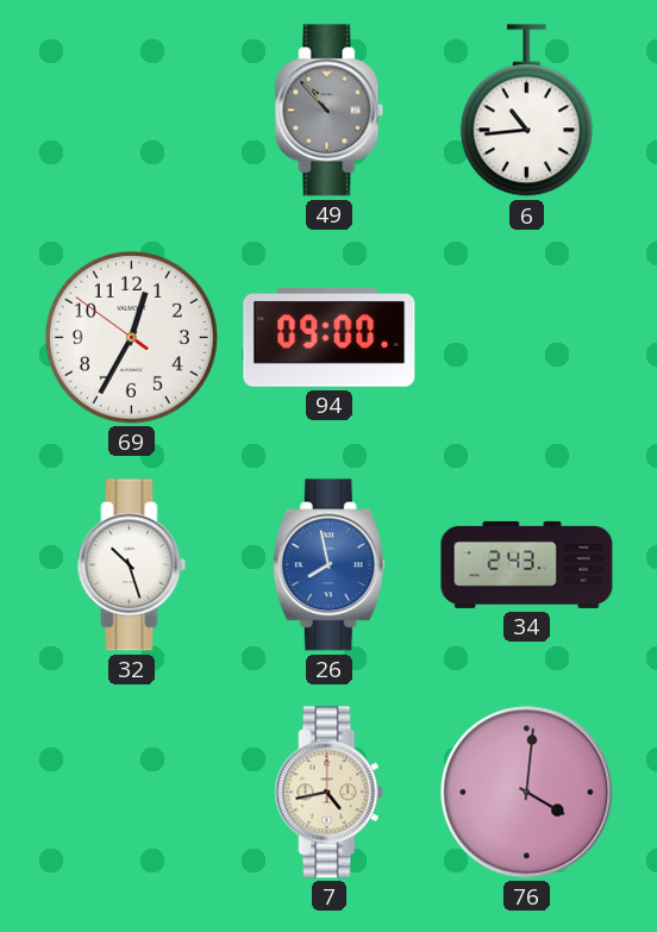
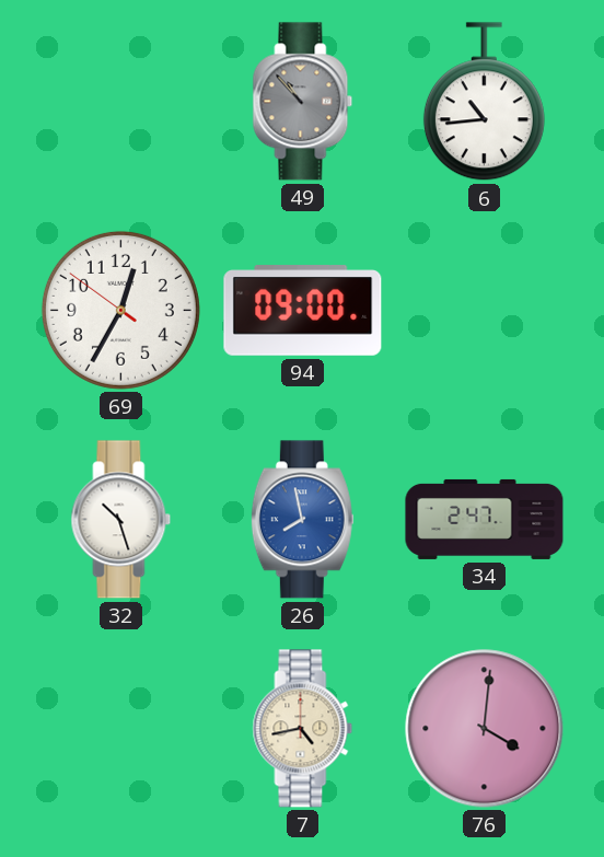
34: 2:43 -> 2:47 (485, 519)
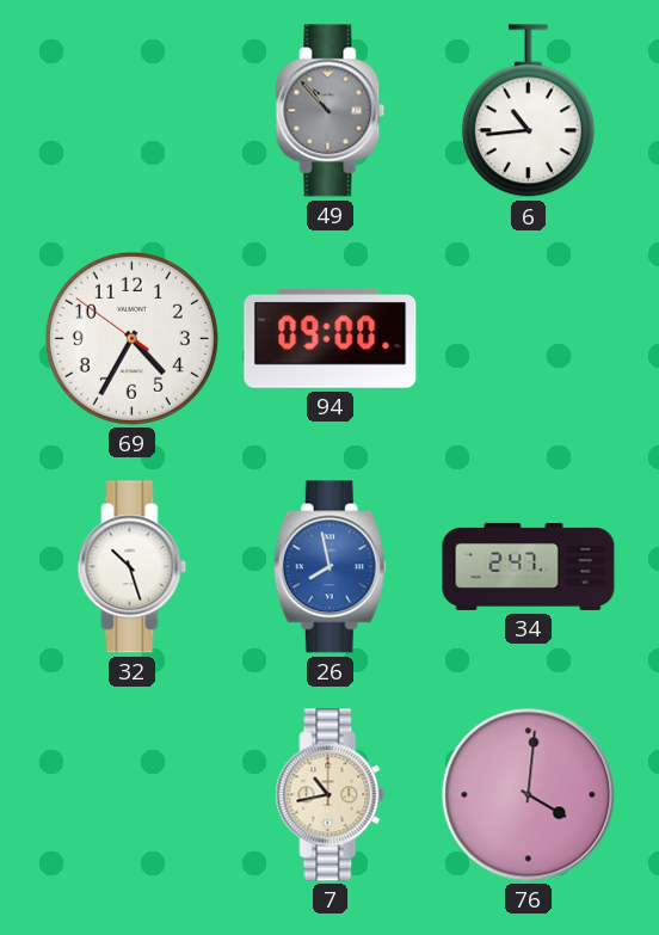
69: 12:34 -> 4:34 (131, 338)
7: 4:43 -> 10:43 (331, 795)
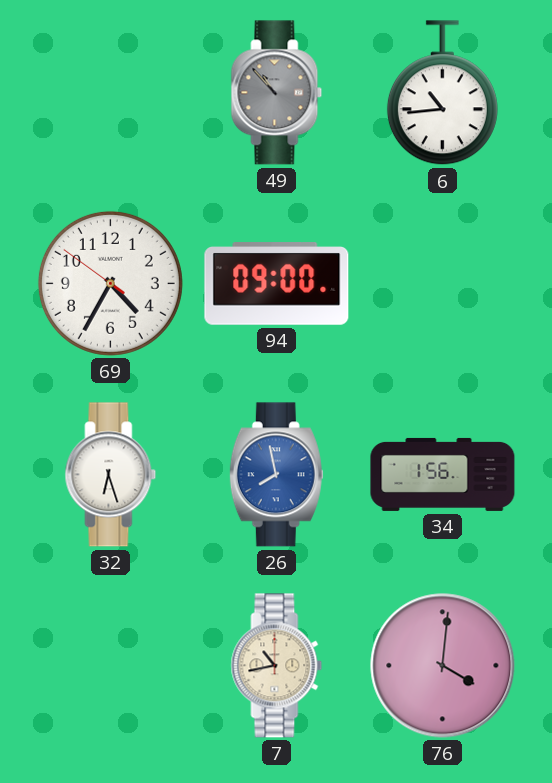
32: 10:27 -> 6:27 (111, 475)
34: 2:47 -> 1:56 (443, 474)
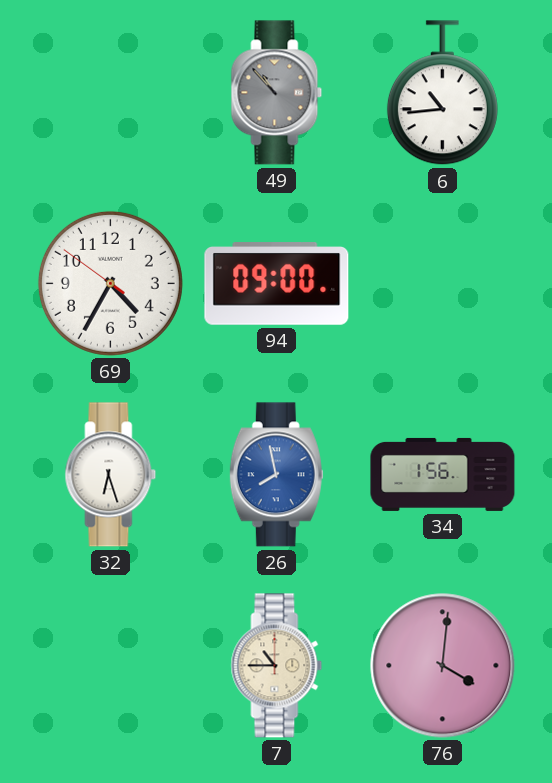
7: 10:43 -> 10:45 (277, 666)
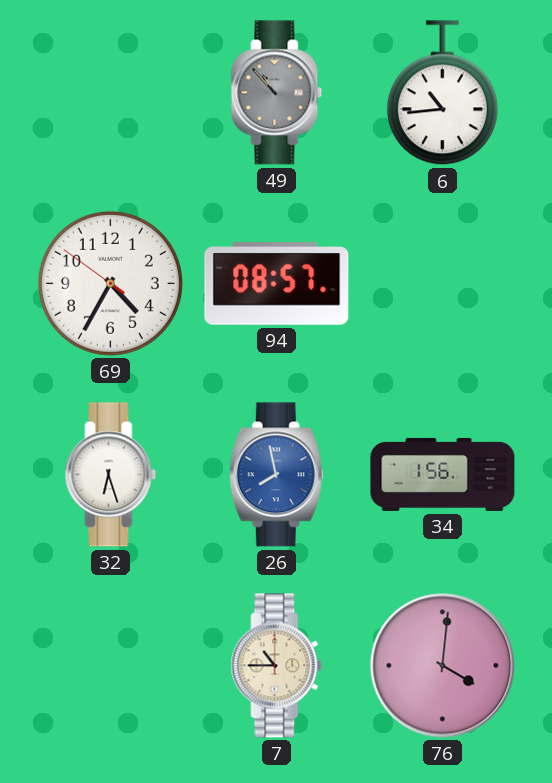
94: 09:00 -> 08:57 (277, 284)
